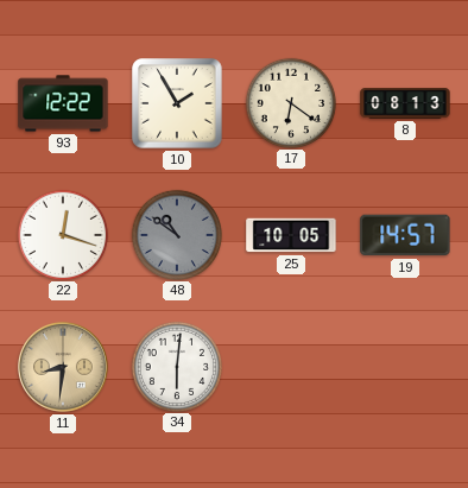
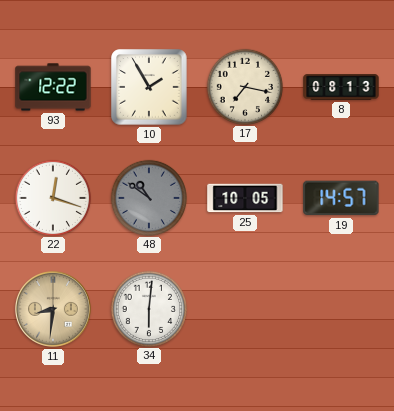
17: 6:21 -> 7:17 (244, 86)
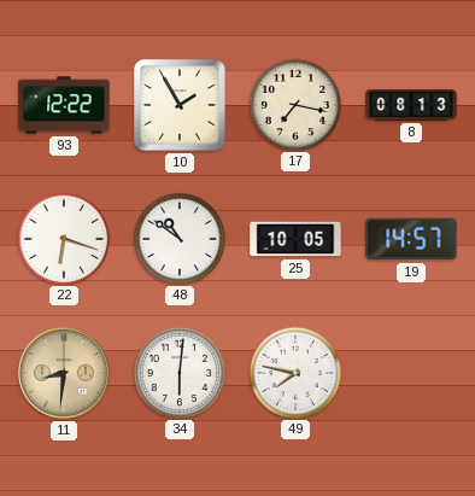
22: 12:18 -> 6:18 (63, 238)
48 dial: grey -> white (178, 238)
49: none -> 7:47 (294, 372)
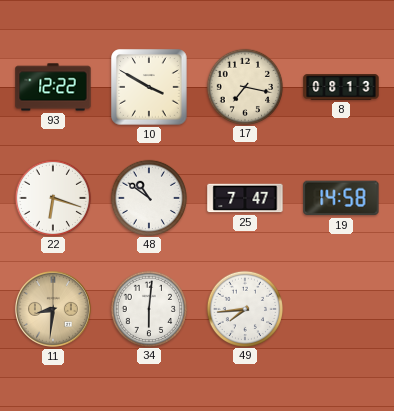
10: 1:55 -> 3:50 (149, 87)
25: 10:05 -> 7:47 (245, 198)
19: 14:57 -> 14:58 (341, 198)
49: 7:47 -> 7:44 (244, 308)
